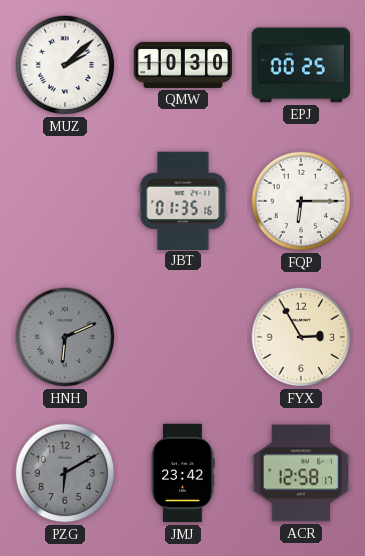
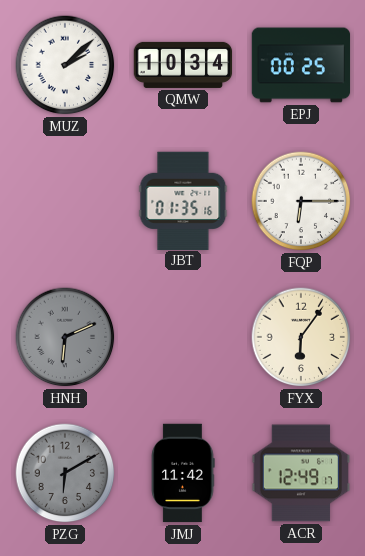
QMW: 10:30 -> 10:34 (183, 65)
FYX: 2:55 -> 6:06 (301, 337)
JMJ: 23:42 -> 11:42 (183, 473)
ACR: 12:58 -> 12:49 (300, 473)
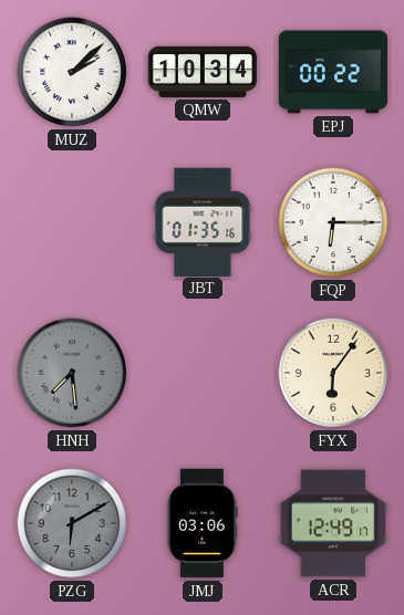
EPJ: 00:25 -> 00:22 (333, 72)
HNH: 6:11 -> 7:29 (72, 373)
JMJ: 11:42 -> 03:06 (203, 523)
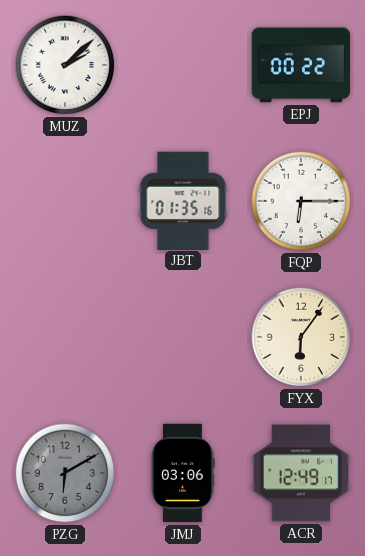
QMW: 10:34 -> none (203, 72)
HNH: 7:29 -> none (72, 373)
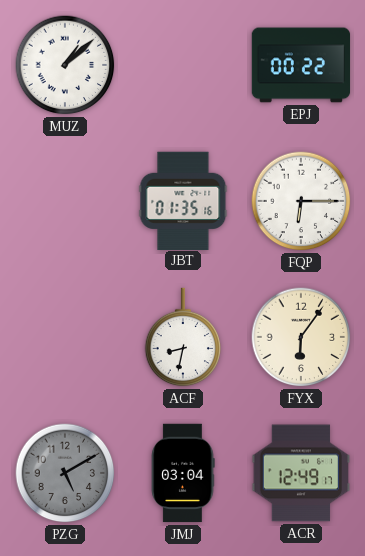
MUZ: 2:08 -> 1:08 (65, 65)
ACF: none -> 8:32 (183, 337)
PZG: 6:10 -> 5:10 (65, 473)
JMJ: 03:06 -> 03:04 (183, 473)
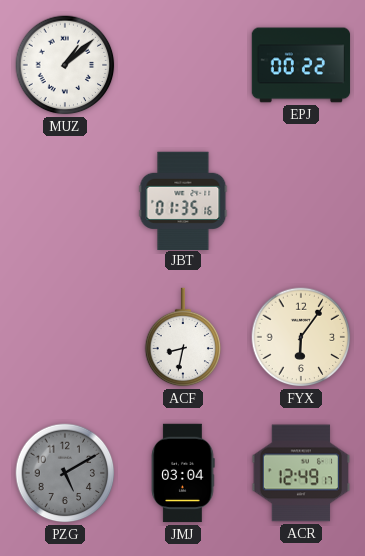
FQP: 6:15 -> none (301, 201)
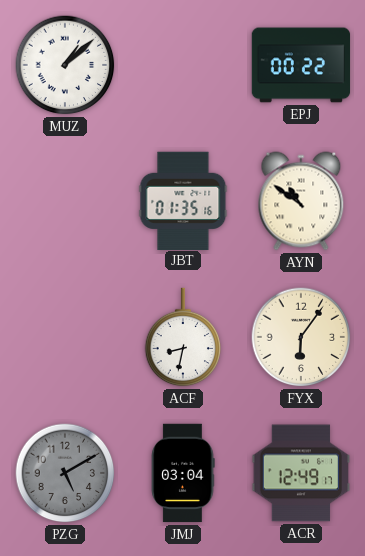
AYN: none -> 10:51 (301, 201)
